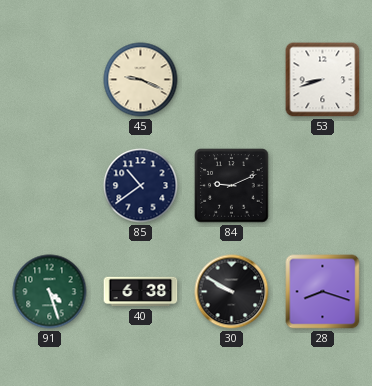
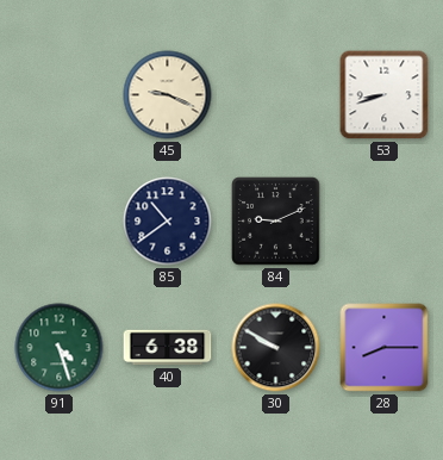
28: 8:18 -> 8:15 (385, 348)
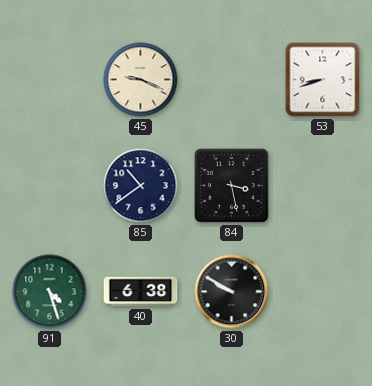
84: 9:11 -> 3:28 (232, 186)
28: 8:15 -> none (385, 348)
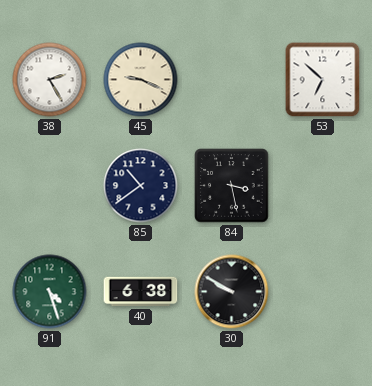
38: none -> 2:25 (50, 80)
53: 8:42 -> 6:52 (323, 80)
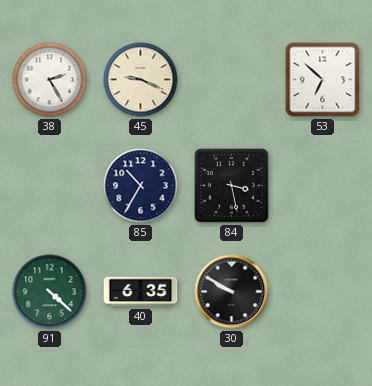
85: 10:39 -> 10:35 (141, 186)
91: 4:27 -> 4:22 (50, 292)
40: 6:38 -> 6:35 (141, 292)
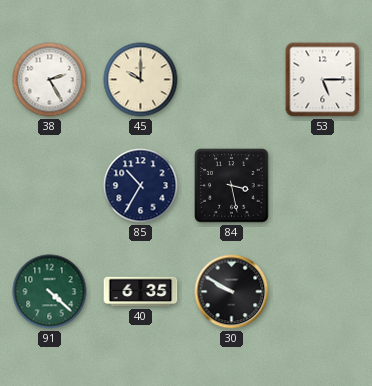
45: 9:19 -> 10:00 (141, 80)
53: 6:52 -> 5:15 (323, 80)
